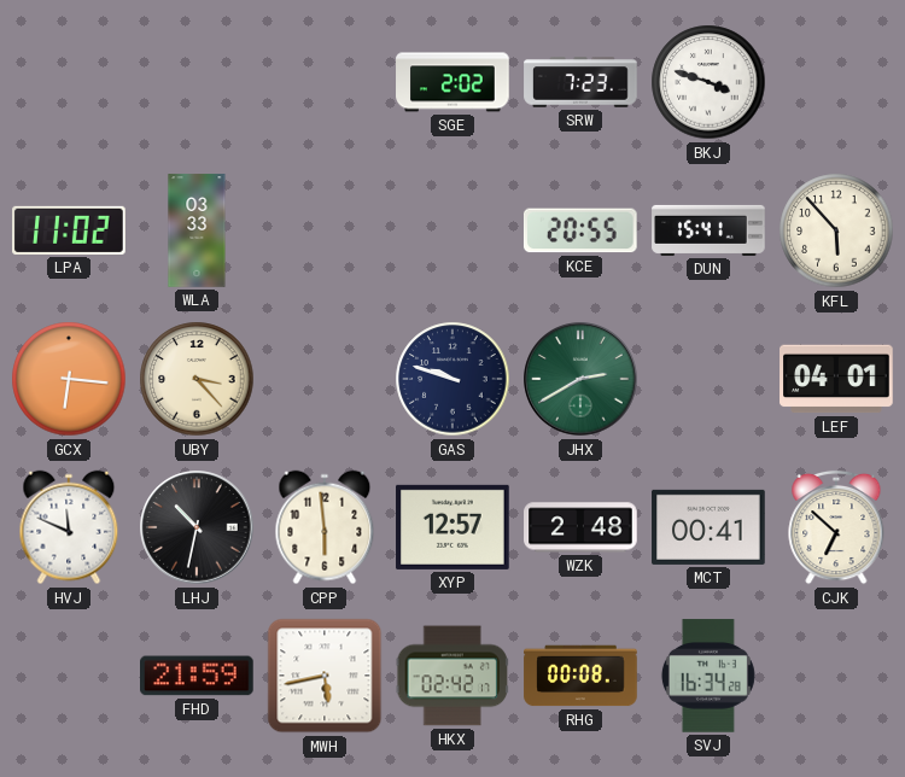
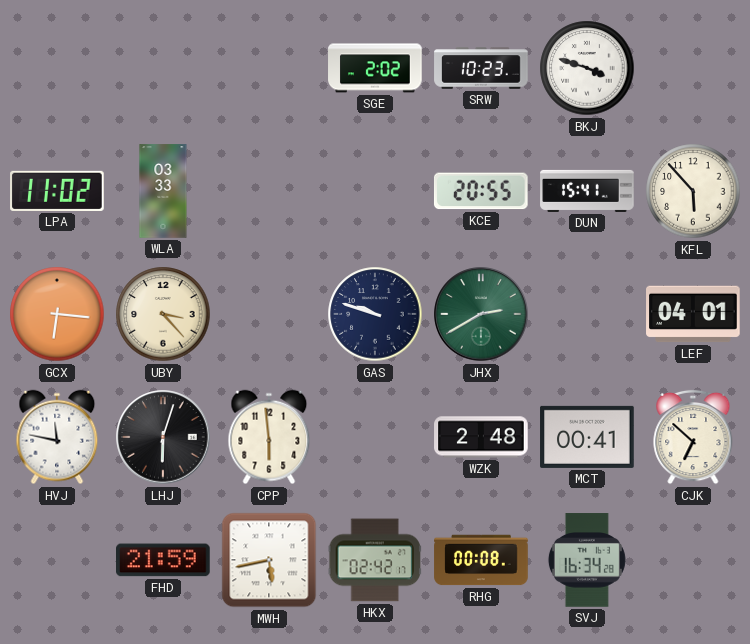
SRW: 7:23 -> 10:23 (481, 68)
HVJ: 11:49 -> 11:47 (57, 437)
LHJ: 10:32 -> 6:03 (163, 437)
XYP: 12:57 -> none (453, 527)
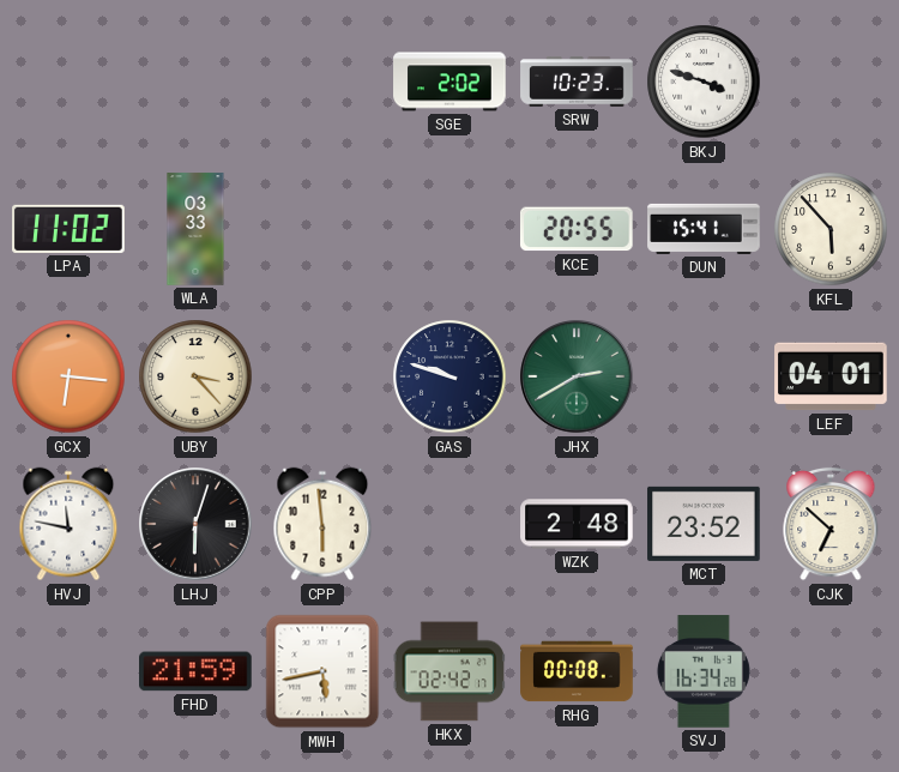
MCT: 00:41 -> 23:52 (704, 524)
